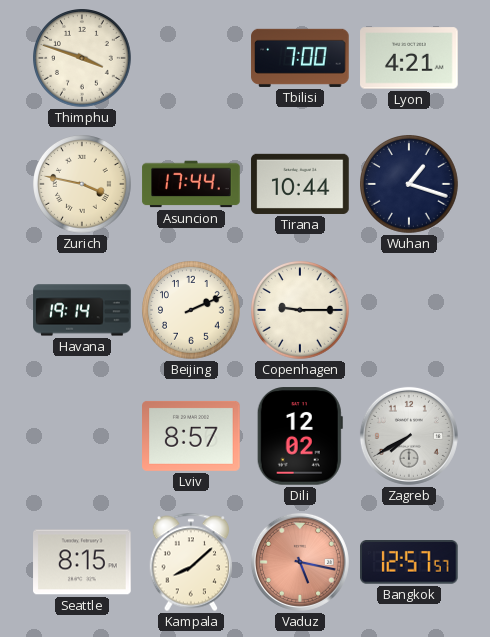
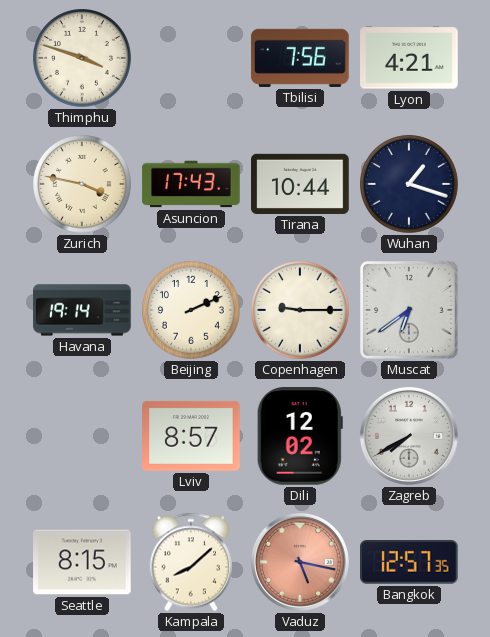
Tbilisi: 7:00 -> 7:56 (300, 58)
Asuncion: 17:44 -> 17:43 (191, 184)
Muscat: none -> 6:39 (409, 310)
Bangkok: 12:57:57 -> 12:57:35 (410, 563)
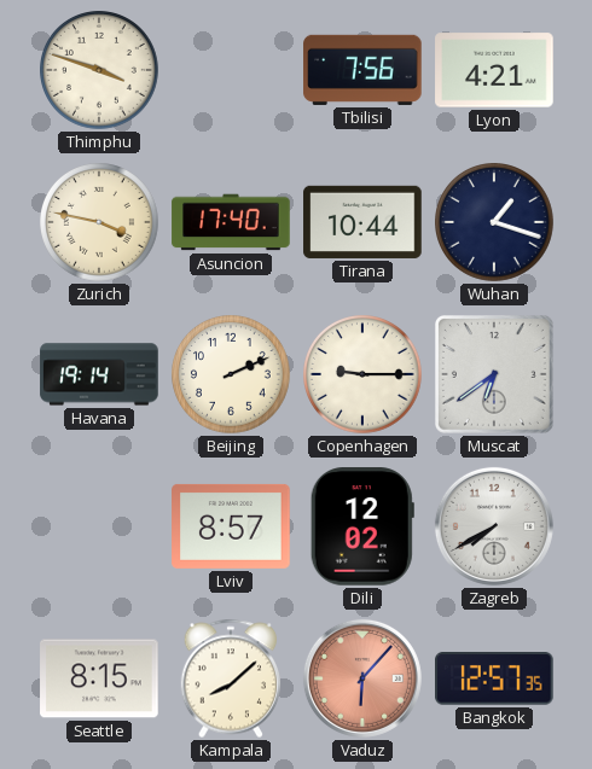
Asuncion: 17:43 -> 17:40 (231, 222)
Vaduz: 5:17 -> 6:07 (362, 678)
